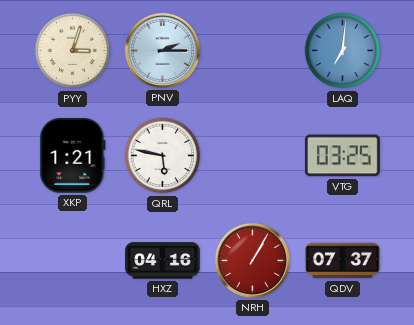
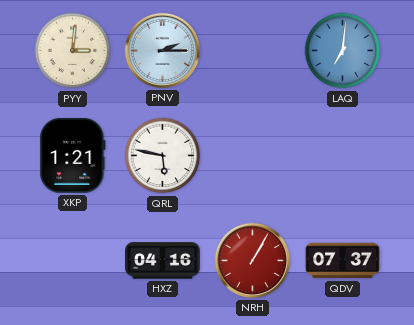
PYY: 3:03 -> 3:01 (73, 51)
VTG: 03:25 -> none (342, 156)
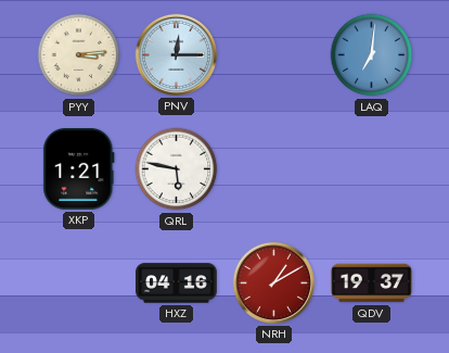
PYY: 3:01 -> 3:14 (79, 55)
PNV: 2:15 -> 12:15 (176, 54)
NRH: 1:05 -> 1:10 (273, 282)
QDV: 07:37 -> 19:37 (372, 283)
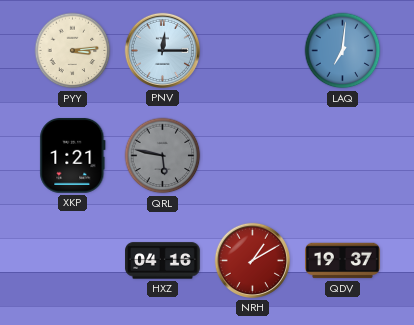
QRL dial: white -> grey (163, 156)
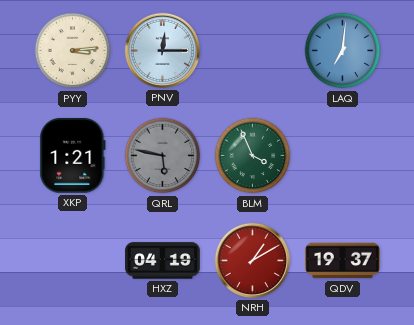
BLM: none -> 3:56 (253, 156)
HXZ: 04:16 -> 04:19 (163, 261)
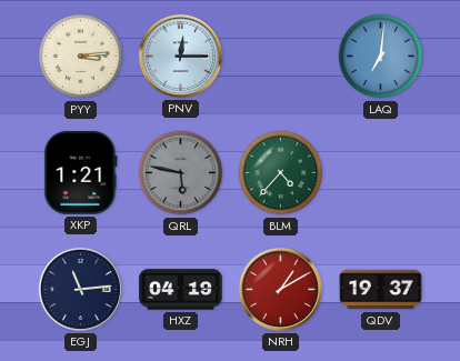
BLM: 3:56 -> 4:37 (281, 173)
EGJ: none -> 11:14 (80, 289)
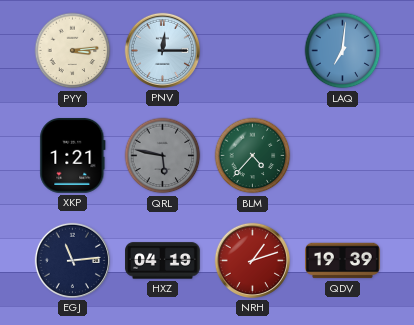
NRH: 1:10 -> 1:12 (252, 260)
QDV: 19:37 -> 19:39 (343, 261)
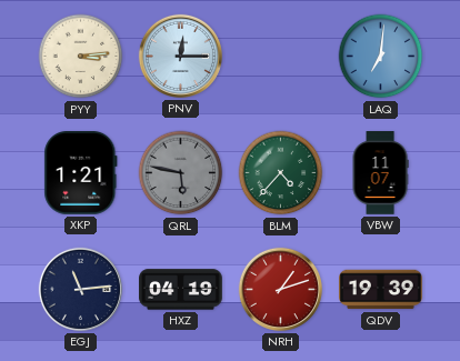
VBW: none -> 11:07 (380, 173)
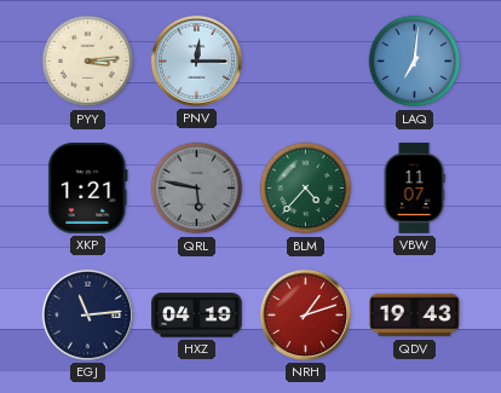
QDV: 19:39 -> 19:43 (415, 316)
